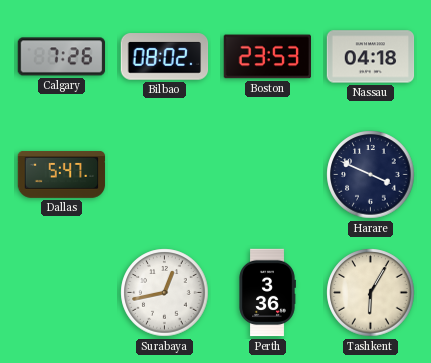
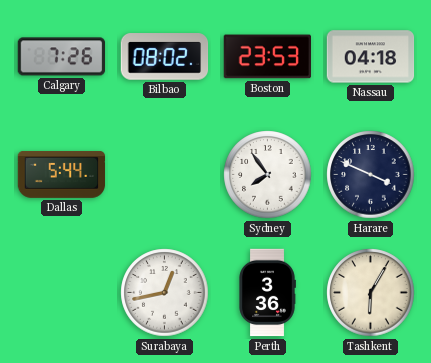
Dallas: 5:47 -> 5:44 (62, 174)
Sydney: none -> 7:54 (268, 175)
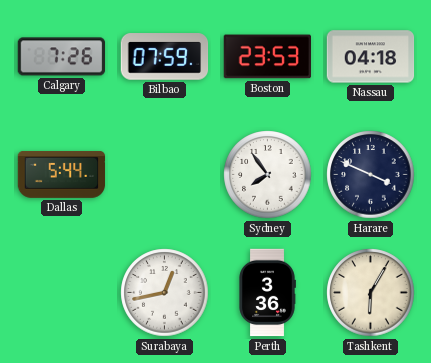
Bilbao: 08:02 -> 07:59 (165, 57)
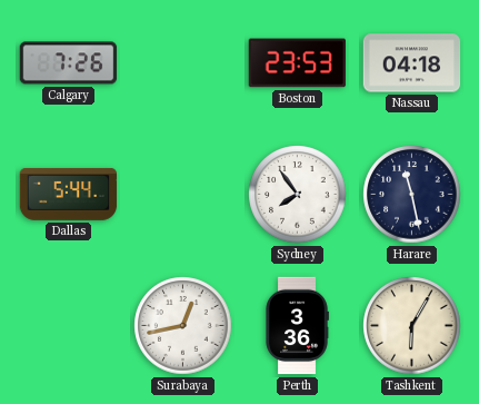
Bilbao: 07:59 -> none (165, 57)
Harare: 3:49 -> 11:28 (412, 195)
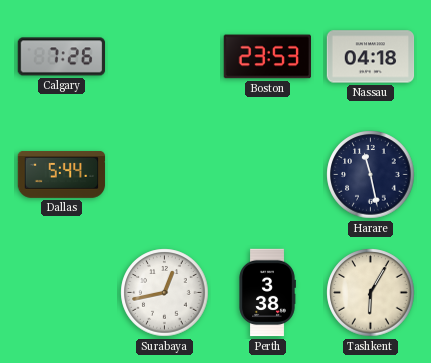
Sydney: 7:54 -> none (298, 195)
Perth: 3:36 -> 3:38 (267, 293)
